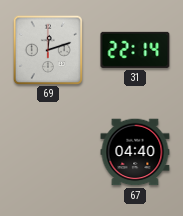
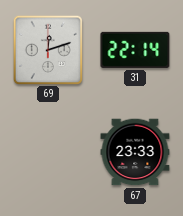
67: 04:40 -> 23:33 (135, 152)
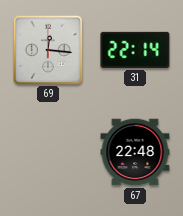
69: 12:12 -> 12:16 (47, 49)
67: 23:33 -> 22:48 (135, 152)
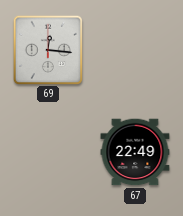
31: 22:14 -> none (135, 50)
67: 22:48 -> 22:49 (135, 152)
